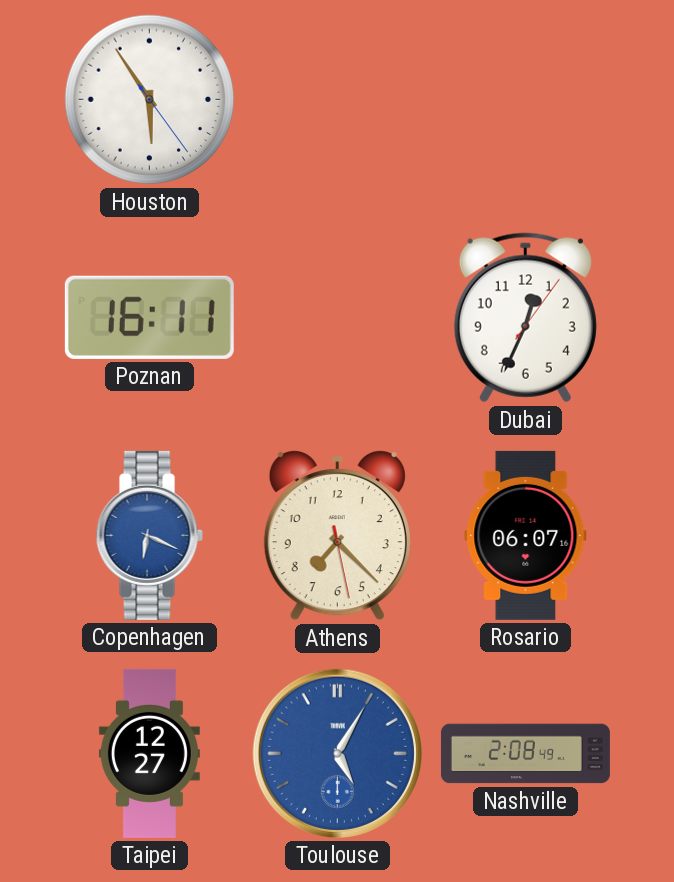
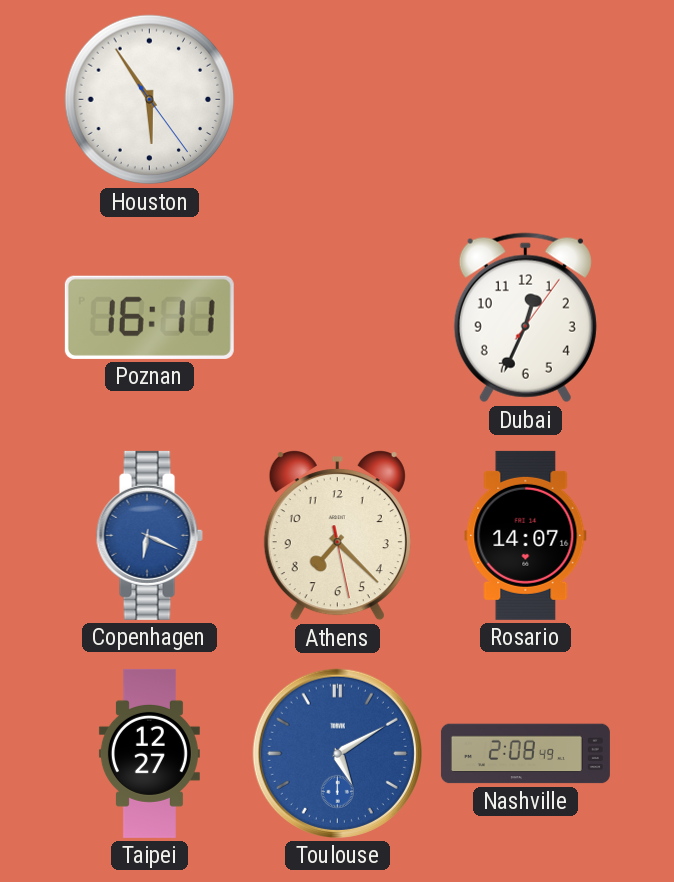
Rosario: 06:07 -> 14:07 (526, 535)
Toulouse: 5:05 -> 5:10 (337, 753)
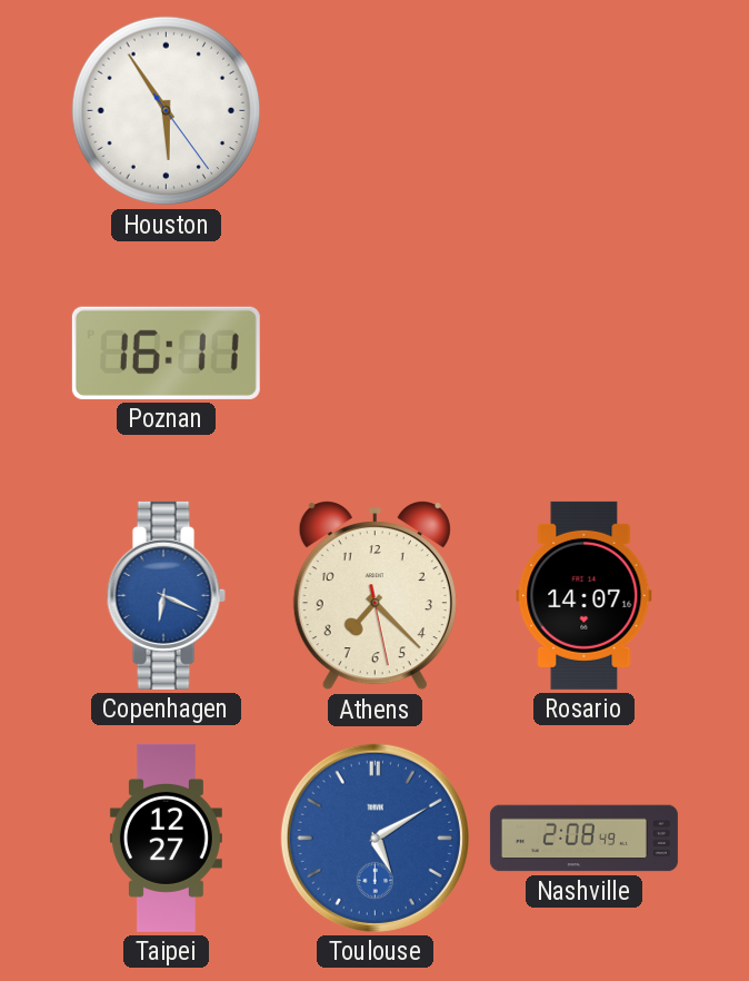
Dubai: 12:34 -> none (525, 318)
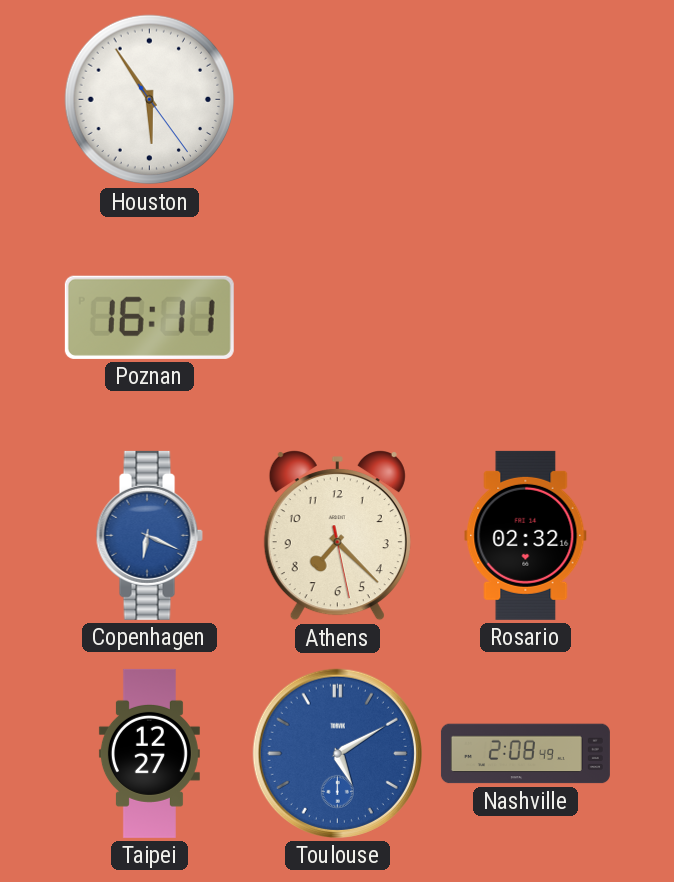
Rosario: 14:07 -> 02:32 (526, 535)
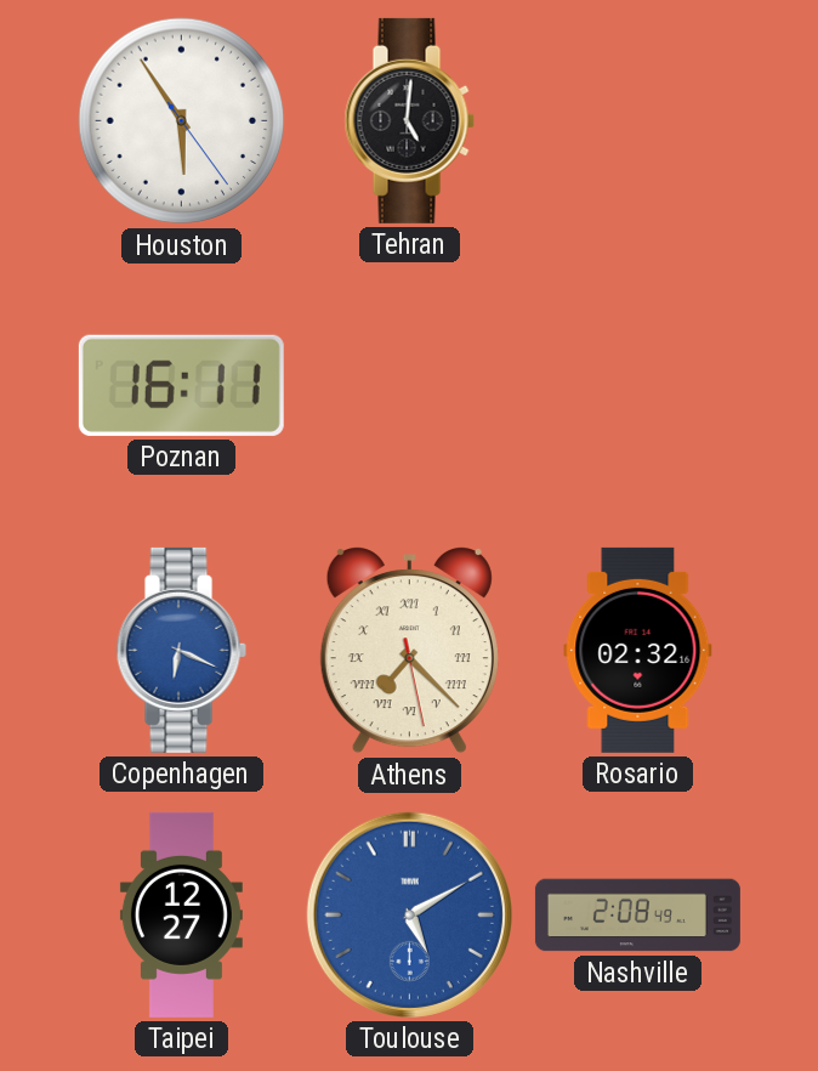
Tehran: none -> 5:01 (409, 120)
Athens numerals: Arabic -> Roman (409, 651)
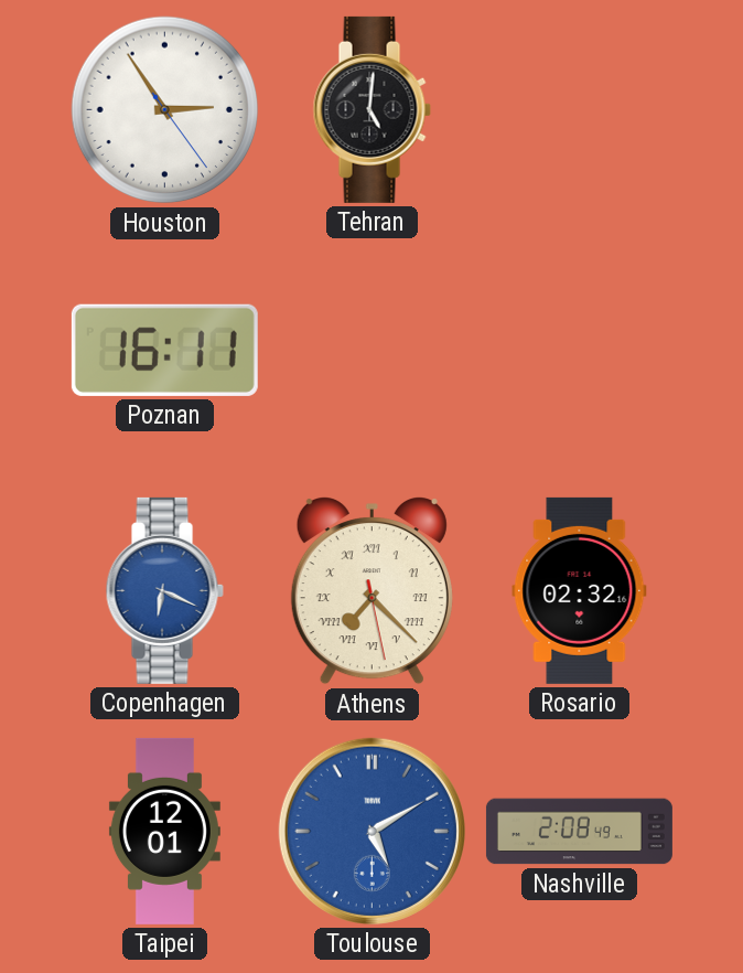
Houston: 5:54 -> 2:54 (165, 110)
Taipei: 12:27 -> 12:01 (164, 831)
